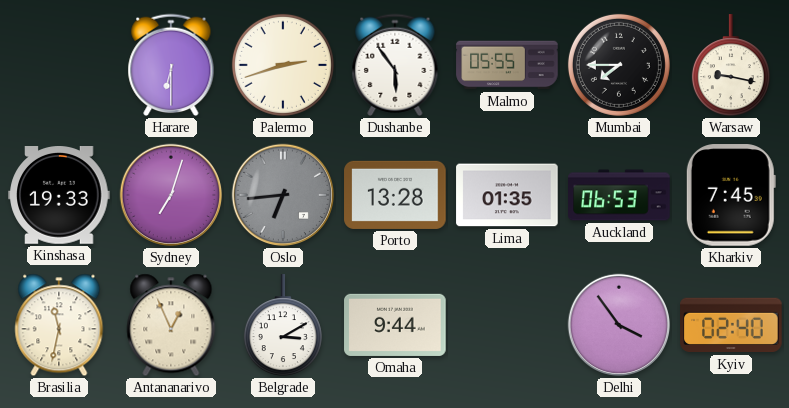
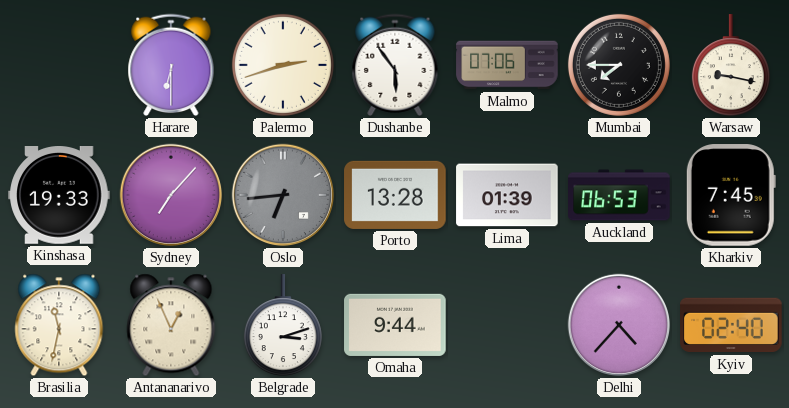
Malmo: 05:55 -> 07:06 (507, 65)
Sydney: 7:03 -> 7:07 (171, 195)
Lima: 01:35 -> 01:39 (507, 195)
Belgrade: 3:10 -> 3:12 (283, 326)
Delhi: 3:54 -> 4:37 (619, 325)
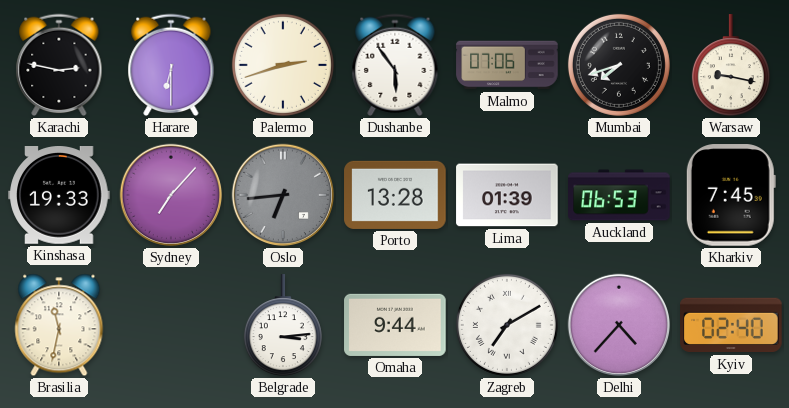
Karachi: none -> 2:47 (59, 65)
Mumbai: 7:45 -> 7:42 (619, 65)
Antananarivo: 12:56 -> none (171, 325)
Belgrade: 3:12 -> 3:14 (283, 326)
Zagreb: none -> 7:10 (507, 325)
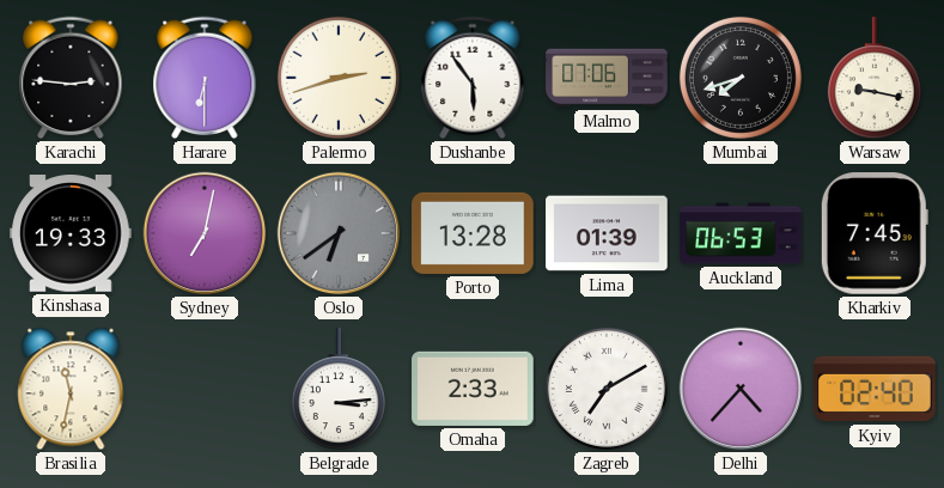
Karachi: 2:47 -> 2:46 (71, 78)
Sydney: 7:07 -> 7:02 (205, 233)
Oslo: 6:44 -> 6:39 (339, 233)
Omaha: 9:44 -> 2:33 (473, 389)
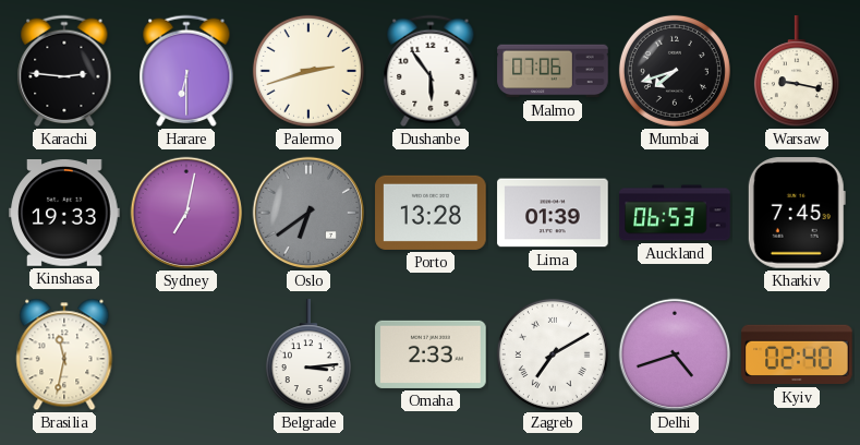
Delhi: 4:37 -> 4:42 (675, 354)
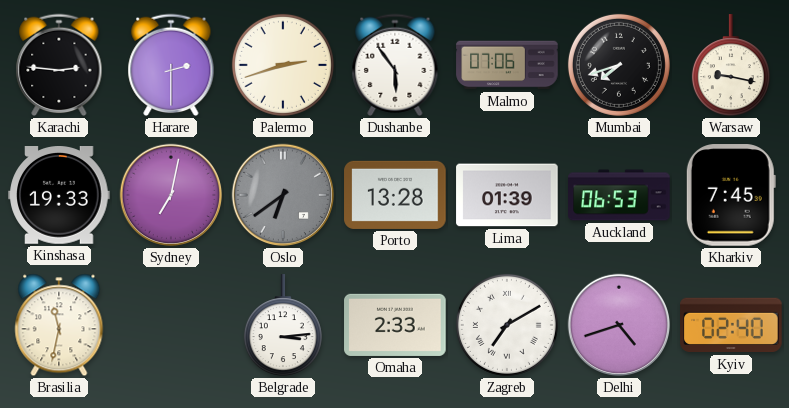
Harare: 6:30 -> 2:30 (171, 65)
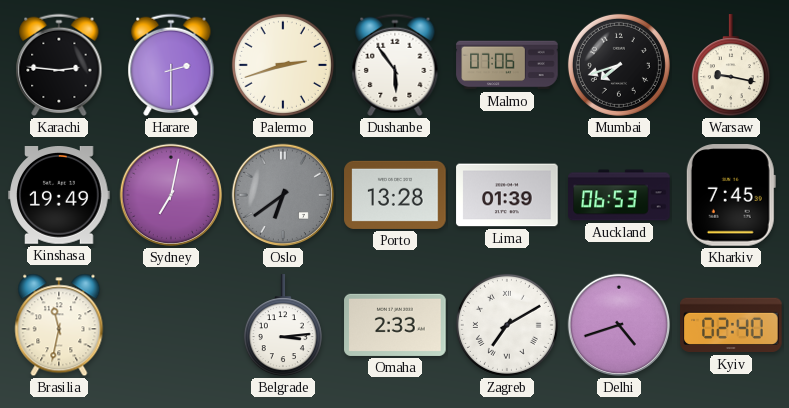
Kinshasa: 19:33 -> 19:49 (59, 196)
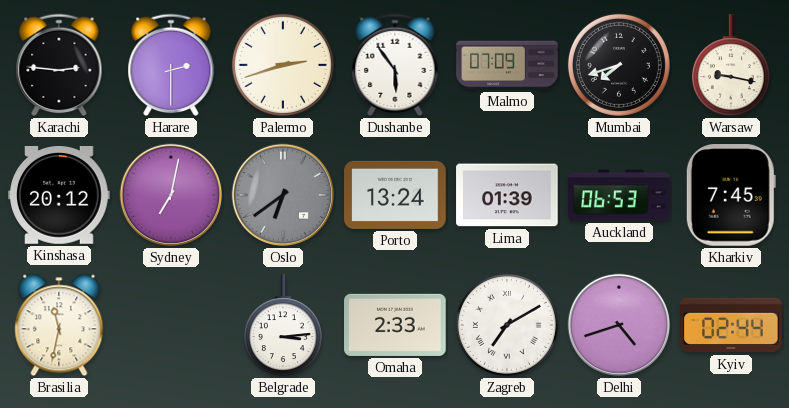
Malmo: 07:06 -> 07:09 (507, 65)
Kinshasa: 19:49 -> 20:12 (59, 196)
Porto: 13:28 -> 13:24 (395, 195)
Kyiv: 02:40 -> 02:44 (731, 325)
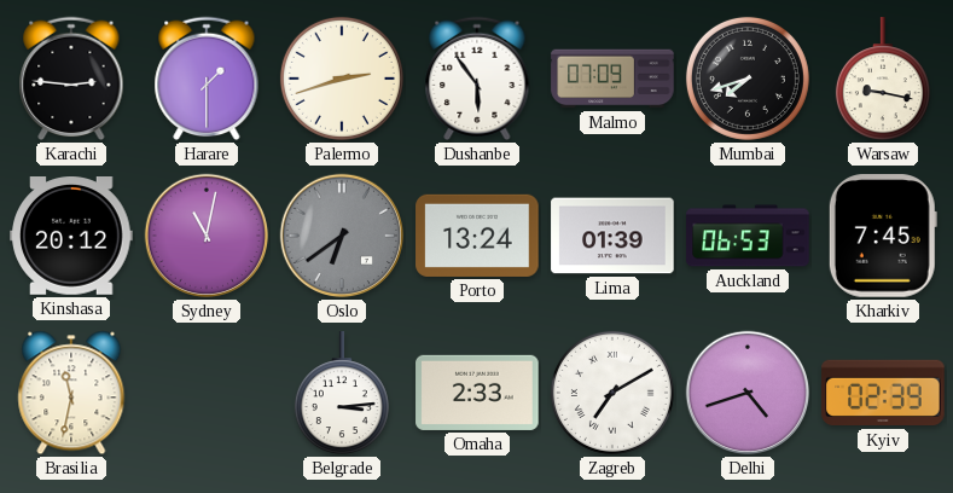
Harare: 2:30 -> 1:30 (207, 79)
Sydney: 7:02 -> 11:02 (207, 236)
Kyiv: 02:44 -> 02:39 (883, 393)
